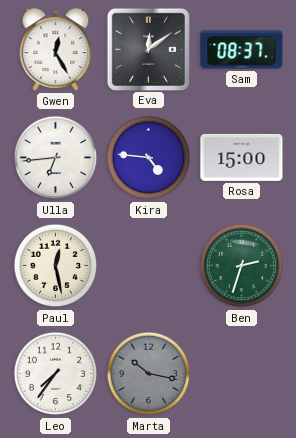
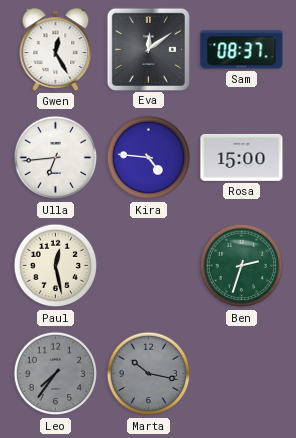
Leo dial: white -> grey (56, 374)
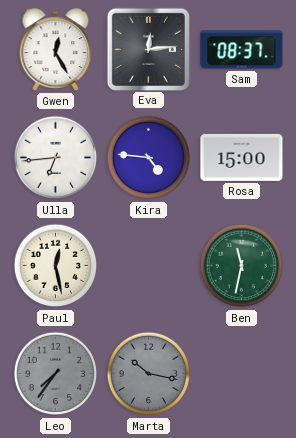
Eva: 12:09 -> 12:14 (148, 49)
Ben: 2:33 -> 11:32 (242, 266)
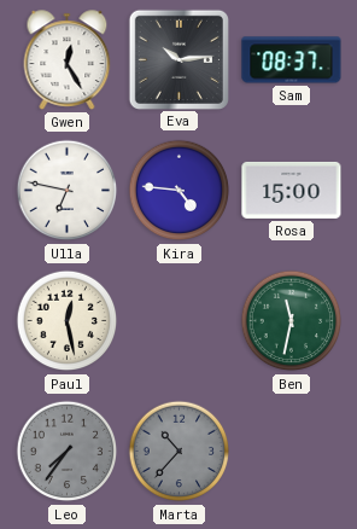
Eva: 12:14 -> 10:14 (178, 59)
Ulla: 6:44 -> 6:47 (68, 191)
Marta: 10:17 -> 10:37 (180, 452)
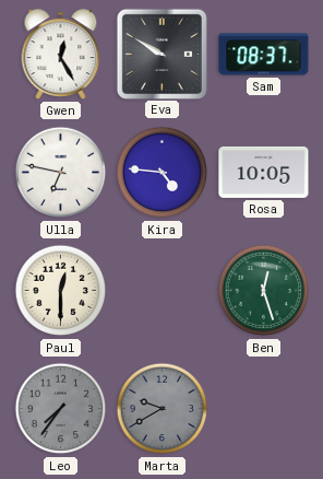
Eva: 10:14 -> 9:50 (161, 54)
Rosa: 15:00 -> 10:05 (264, 172)
Paul: 12:28 -> 12:30 (61, 291)
Ben: 11:32 -> 12:27 (264, 291)
Marta: 10:37 -> 9:40 (163, 409)
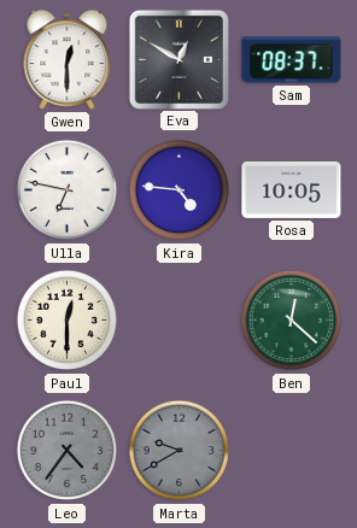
Gwen: 12:25 -> 12:30 (68, 60)
Eva: 9:50 -> 12:50 (178, 59)
Ben: 12:27 -> 12:22 (292, 321)
Leo: 7:36 -> 4:36 (68, 451)
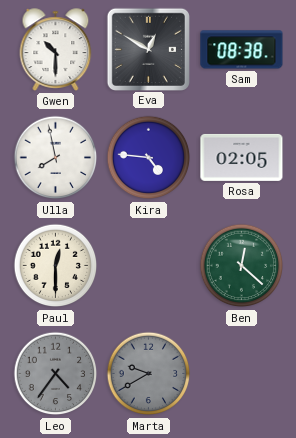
Gwen: 12:30 -> 10:30 (56, 50)
Sam: 08:37 -> 08:38 (242, 50)
Ulla: 6:47 -> 7:58 (56, 158)
Rosa: 10:05 -> 02:05 (242, 157)
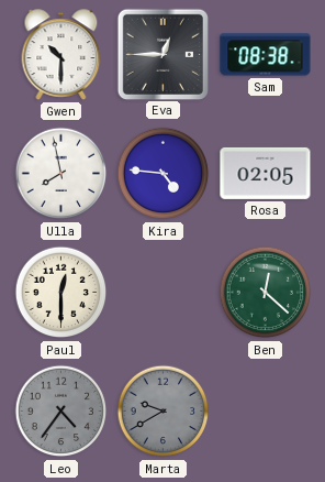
Eva: 12:50 -> 12:45 (162, 54)
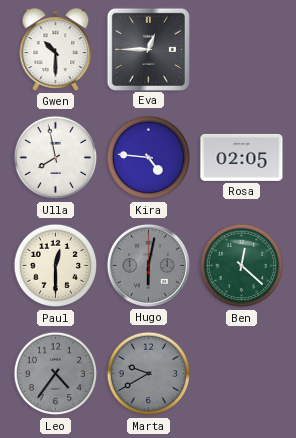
Sam: 08:38 -> none (266, 55)
Hugo: none -> 6:02 (148, 265)
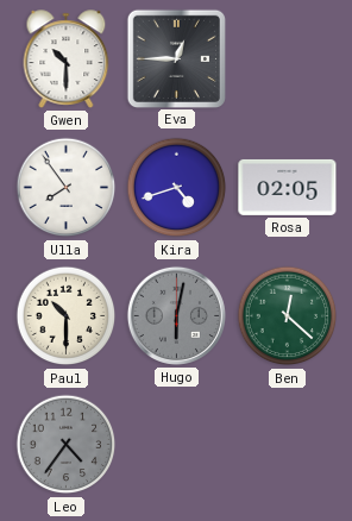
Ulla: 7:58 -> 7:54 (67, 188)
Kira: 4:46 -> 4:42 (177, 188)
Paul: 12:30 -> 10:30 (67, 316)
Marta: 9:40 -> none (149, 374)
